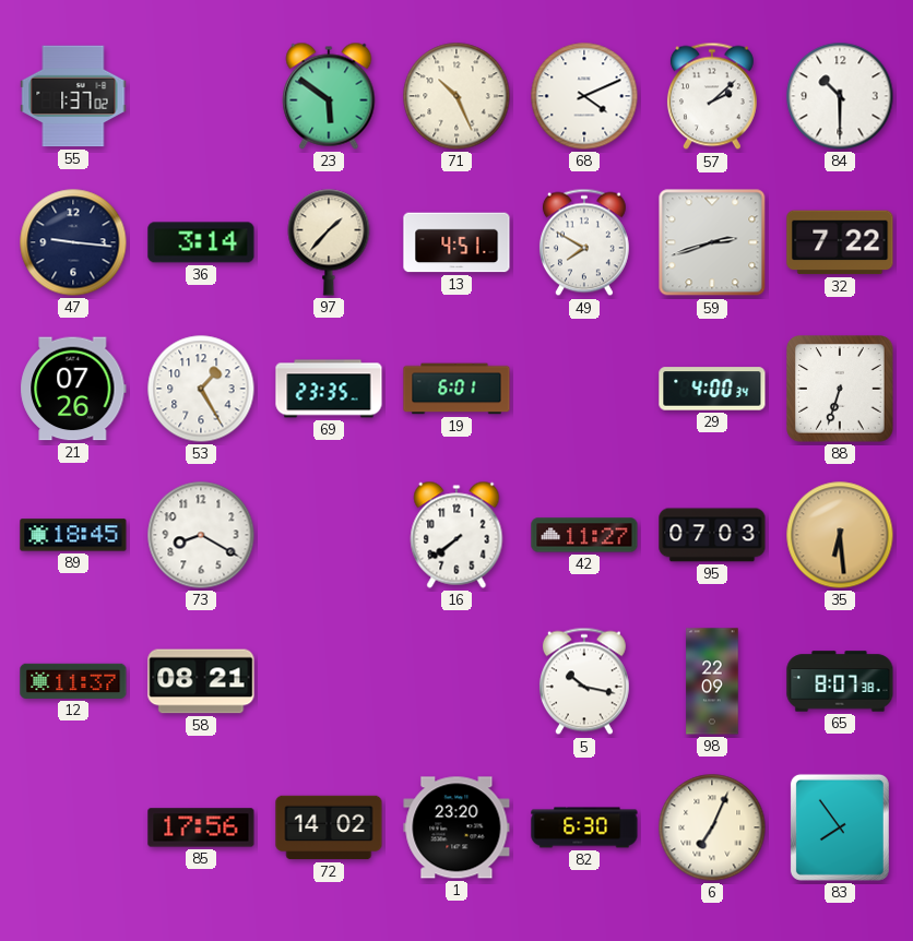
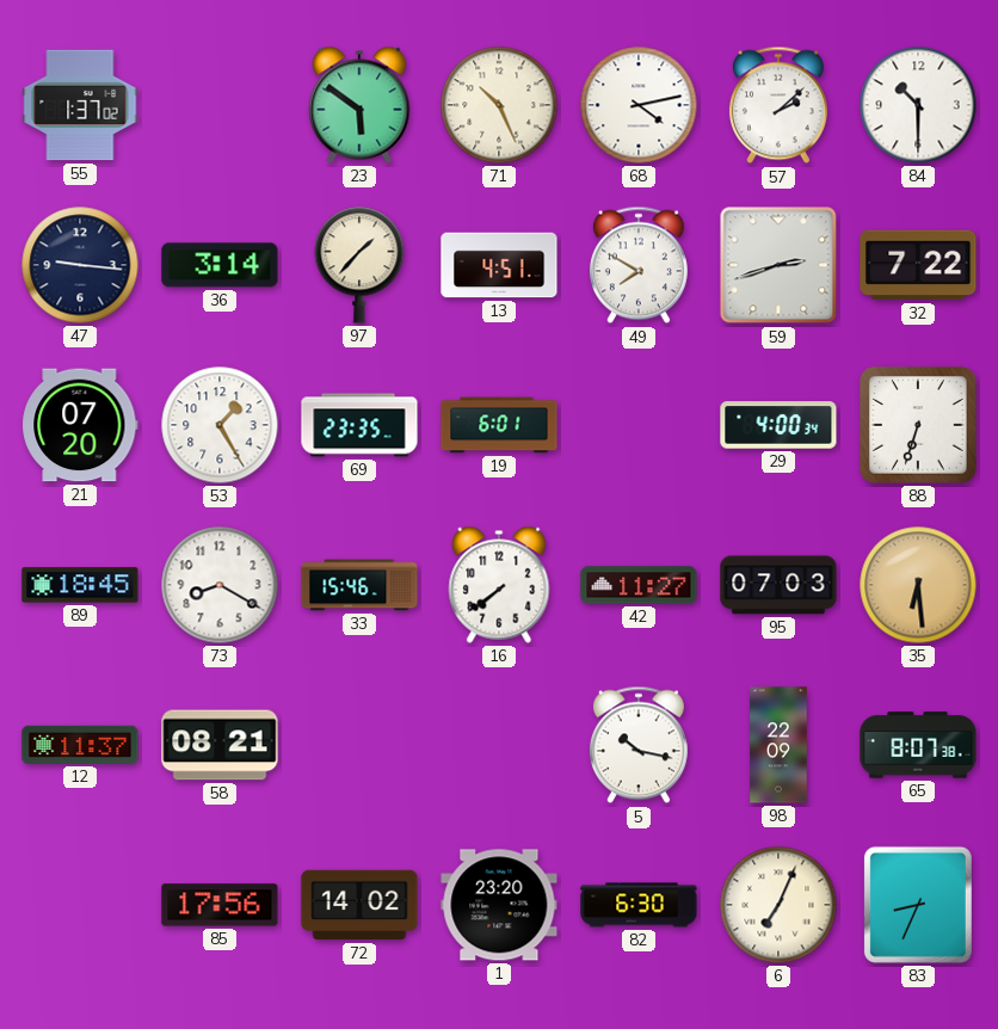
68: 4:11 -> 4:13 (639, 105)
21: 07:26 -> 07:20 (80, 425)
33: none -> 15:46 (359, 585)
83: 7:54 -> 8:34 (918, 905)
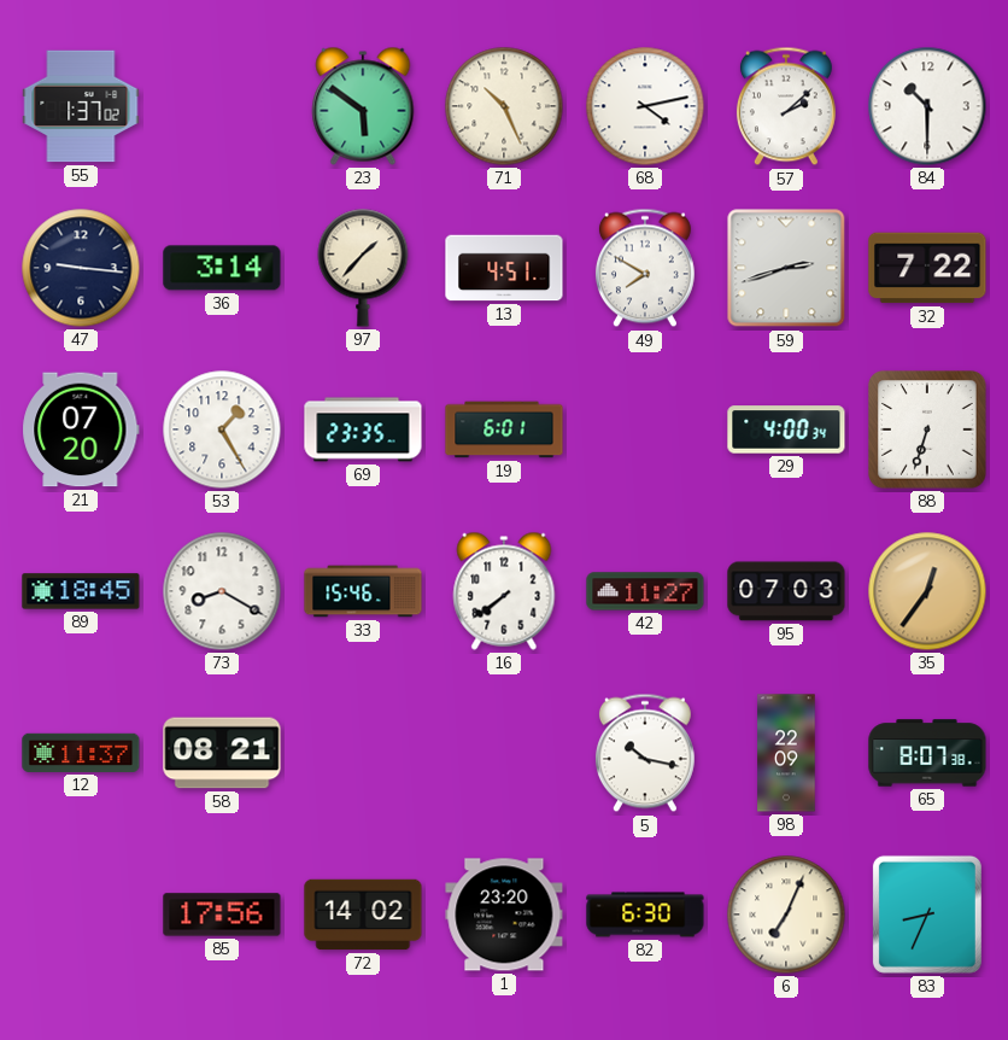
35: 6:29 -> 12:36 (927, 591)
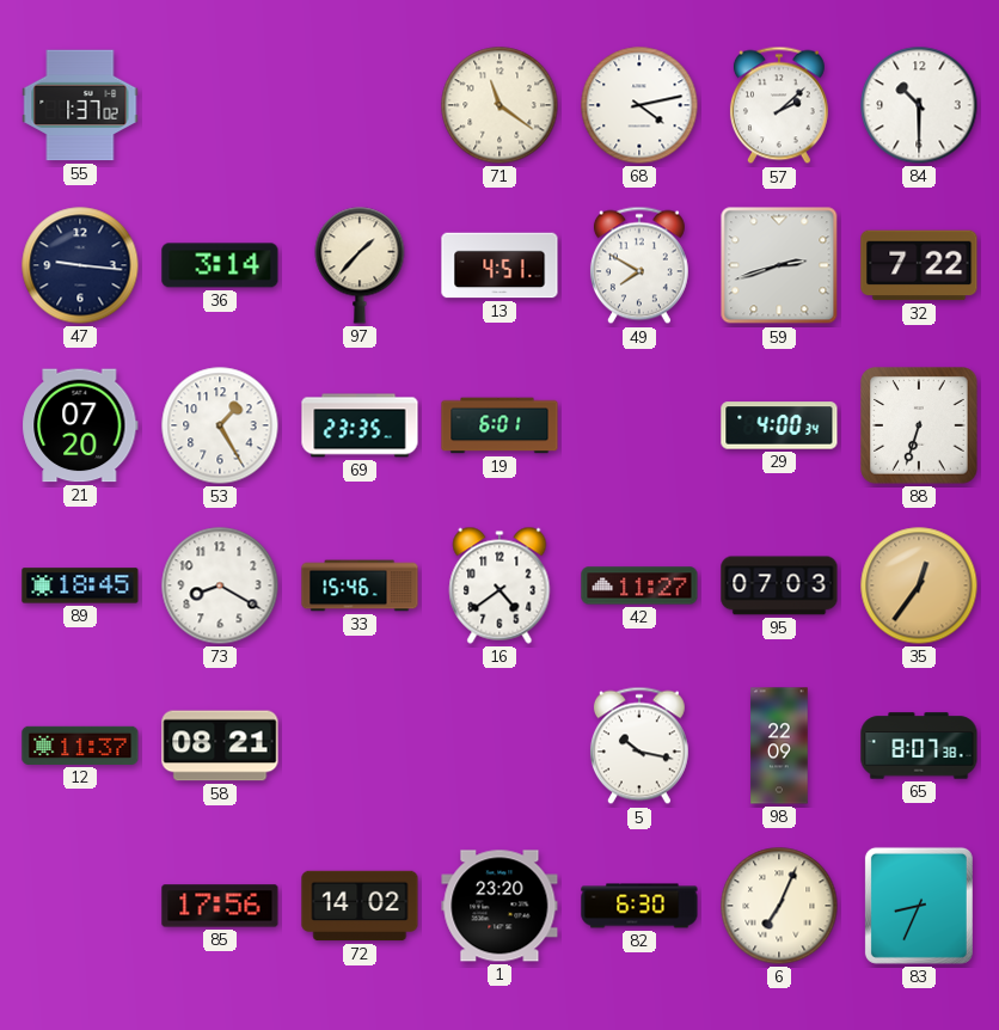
23: 5:51 -> none (363, 106)
71: 10:26 -> 11:21 (499, 105)
16: 7:39 -> 4:39 (499, 585)
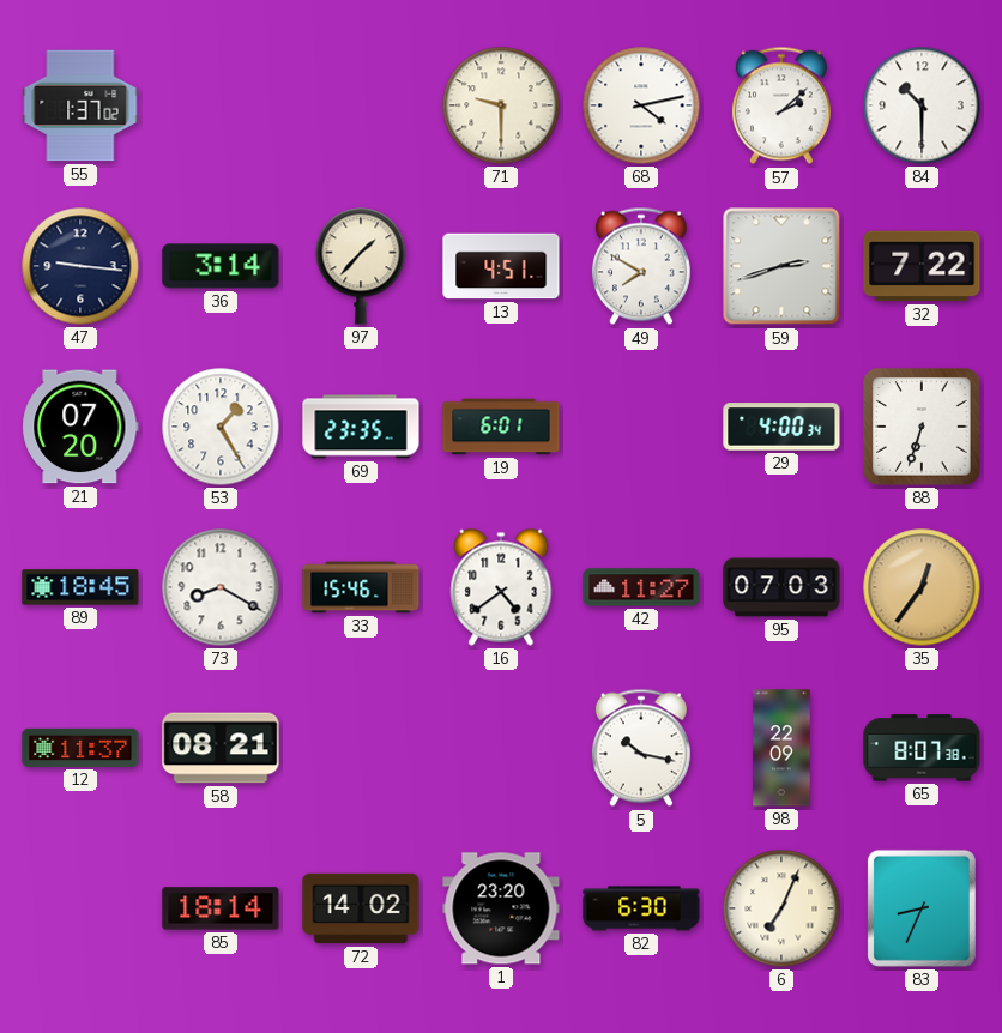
71: 11:21 -> 9:30 (501, 105)
85: 17:56 -> 18:14 (221, 908)
